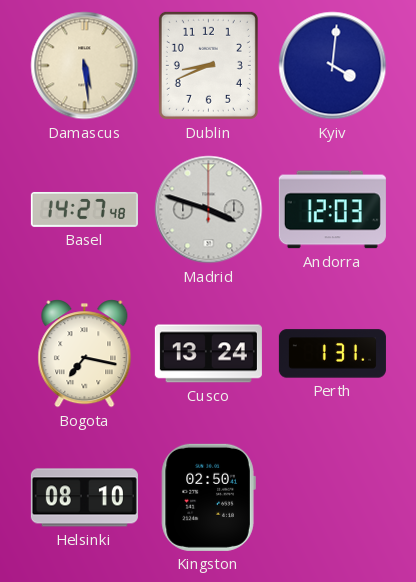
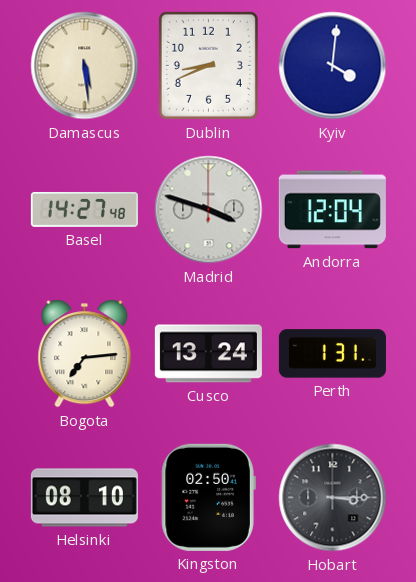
Andorra: 12:03 -> 12:04 (332, 210)
Bogota: 7:17 -> 7:14 (85, 354)
Hobart: none -> 3:15 (333, 498)
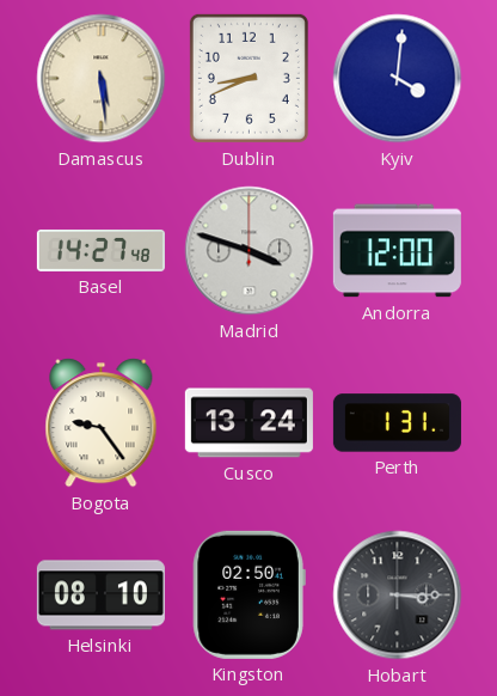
Andorra: 12:04 -> 12:00 (397, 251)
Bogota: 7:14 -> 9:24 (102, 423)
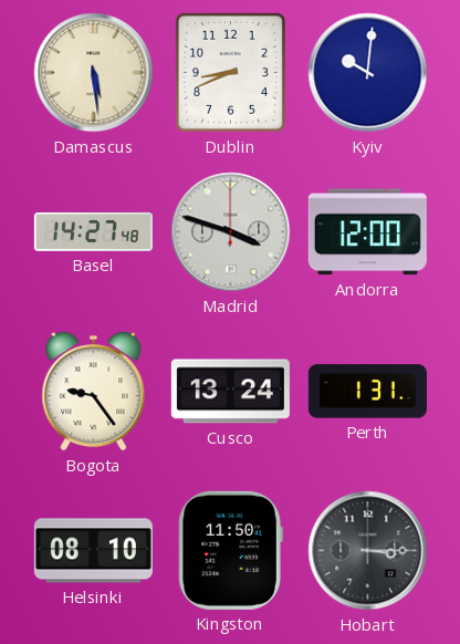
Kyiv: 4:01 -> 10:01 (368, 73)
Kingston: 02:50 -> 11:50 (230, 550)
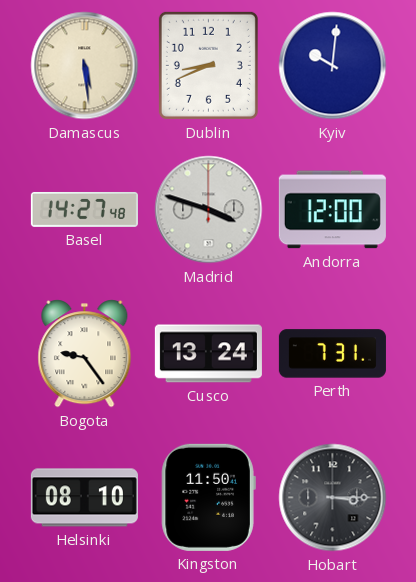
Perth: 1:31 -> 7:31 (332, 354)
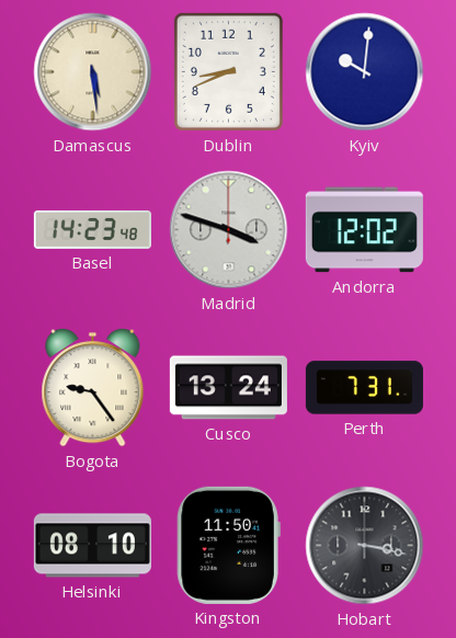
Basel: 14:27 -> 14:23 (92, 229)
Andorra: 12:00 -> 12:02 (364, 230)
Hobart: 3:15 -> 3:17 (365, 546)
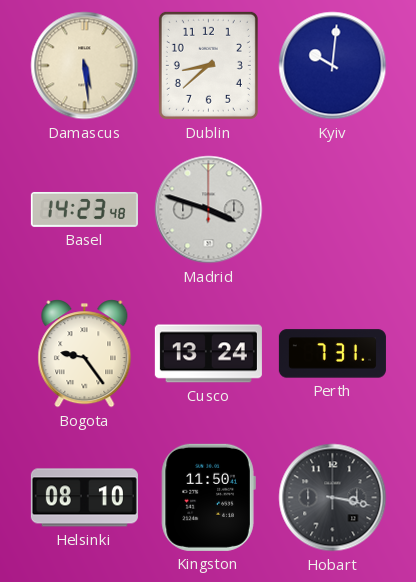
Dublin: 8:41 -> 8:38 (208, 65)
Andorra: 12:02 -> none (364, 230)
